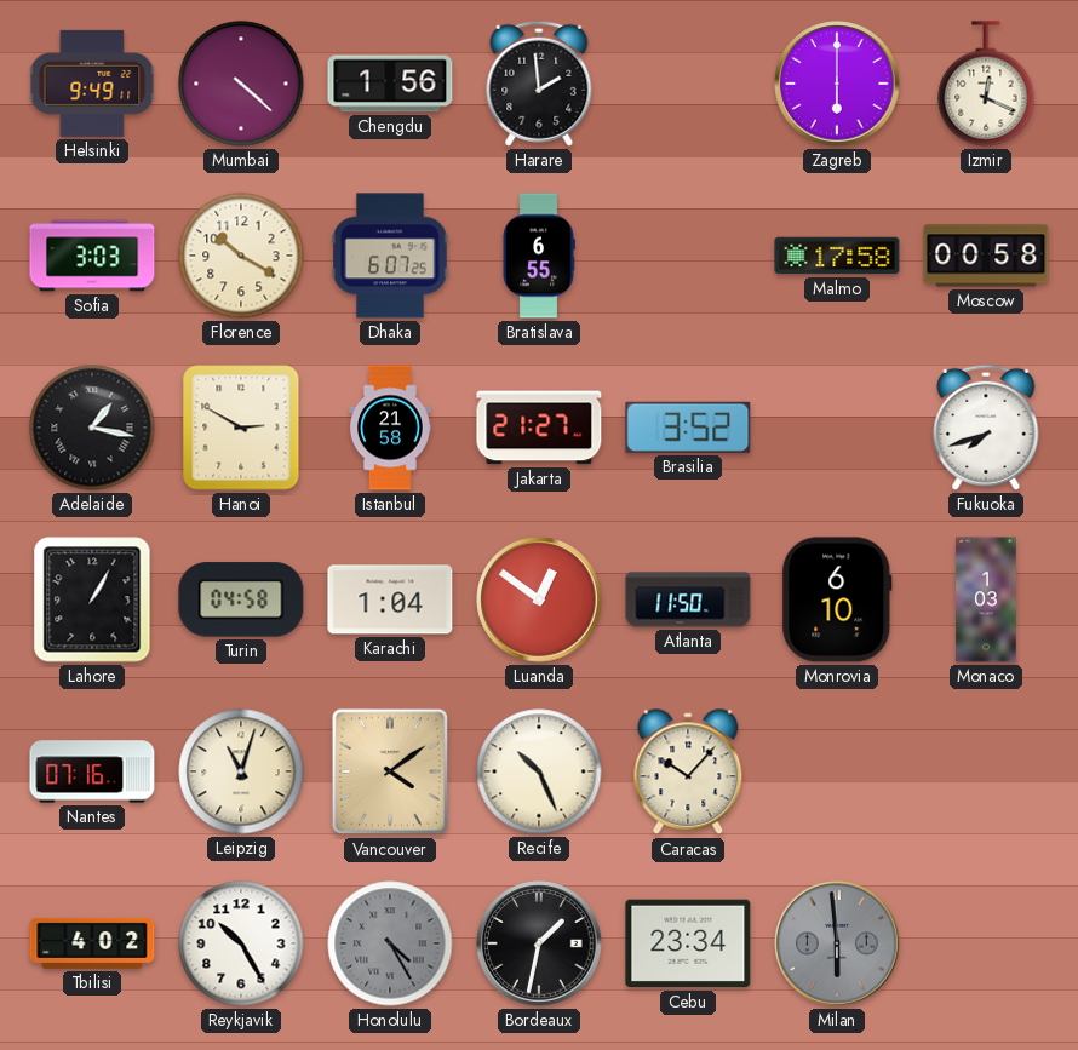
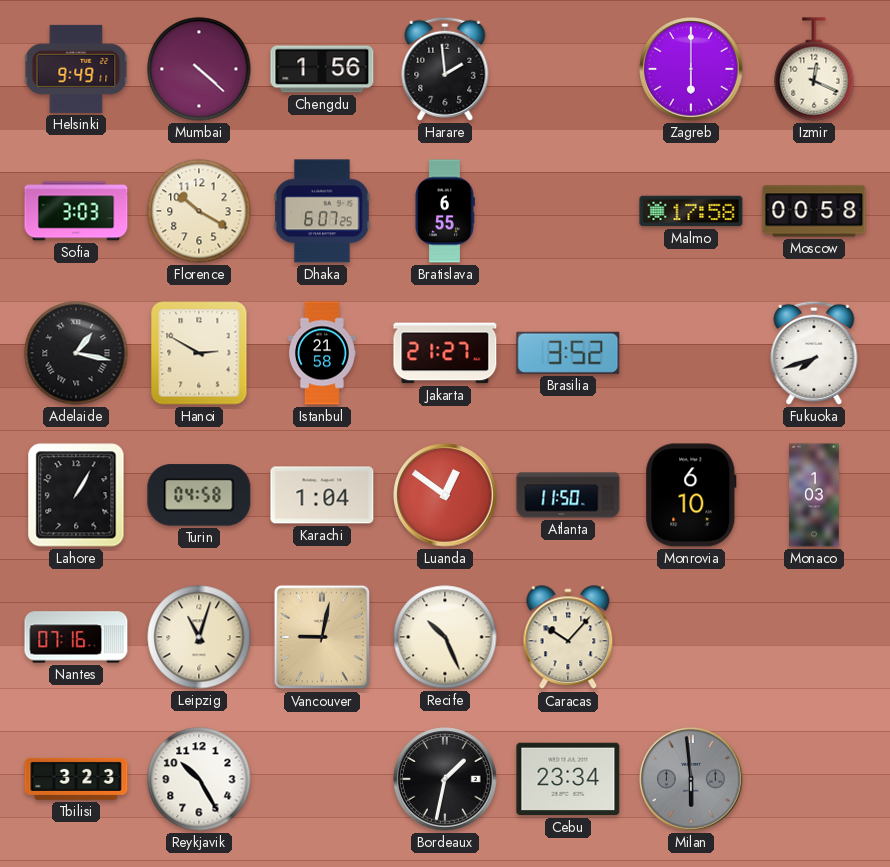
Vancouver: 4:09 -> 9:02 (322, 637)
Tbilisi: 4:02 -> 3:23 (76, 779)
Honolulu: 4:25 -> none (390, 943)
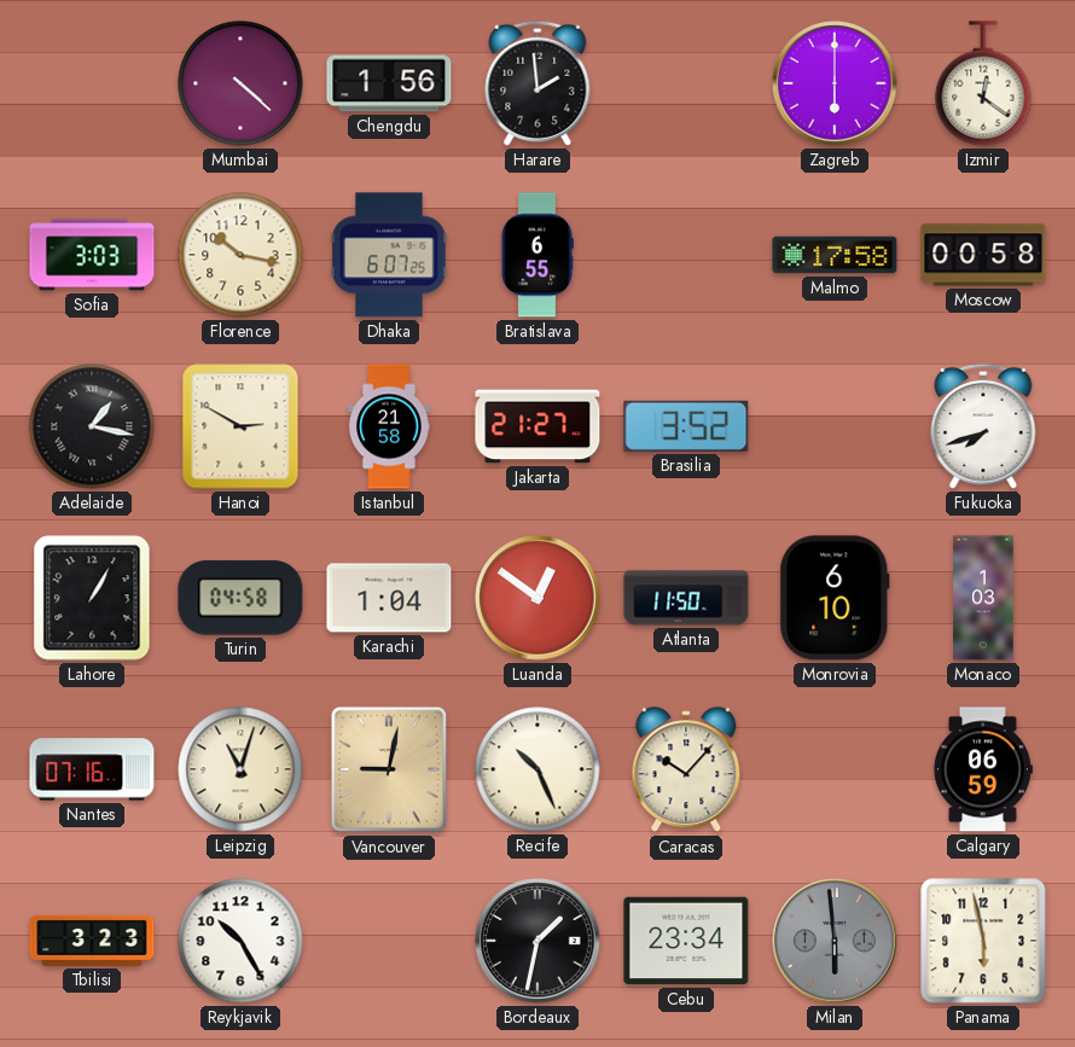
Helsinki: 9:49 -> none (76, 69)
Izmir: 12:19 -> 12:21 (983, 83)
Florence: 10:20 -> 10:17 (240, 255)
Calgary: none -> 06:59 (982, 769)
Panama: none -> 5:58 (983, 941)
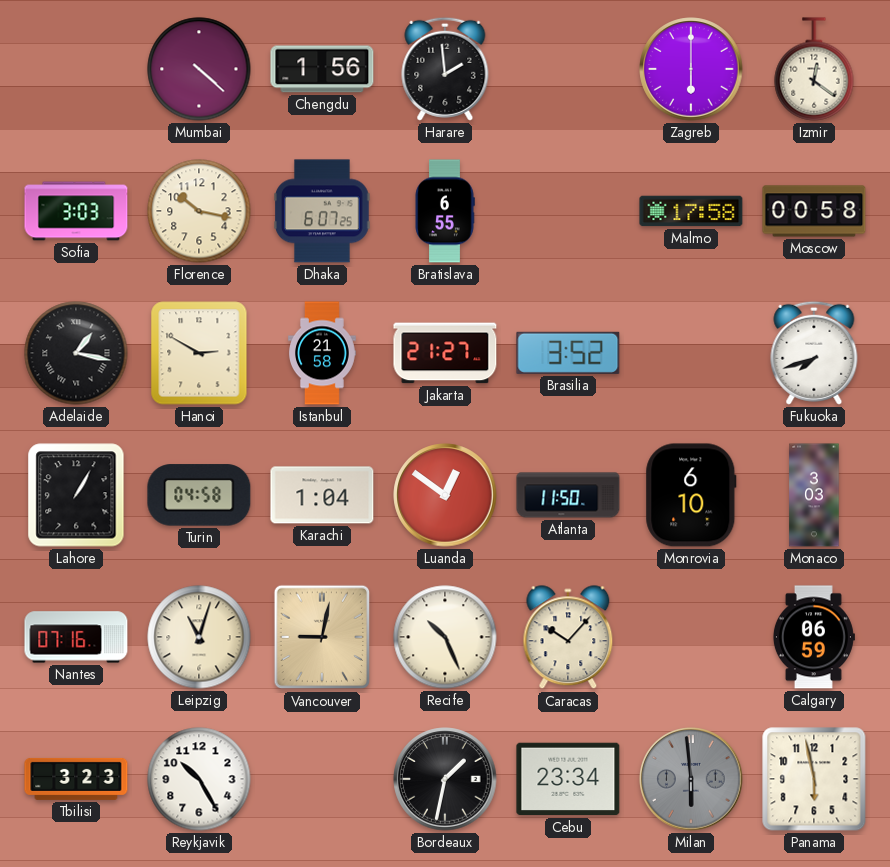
Monaco: 1:03 -> 3:03 (814, 495)
